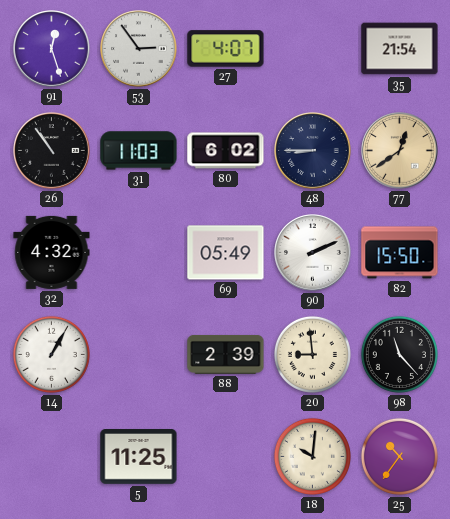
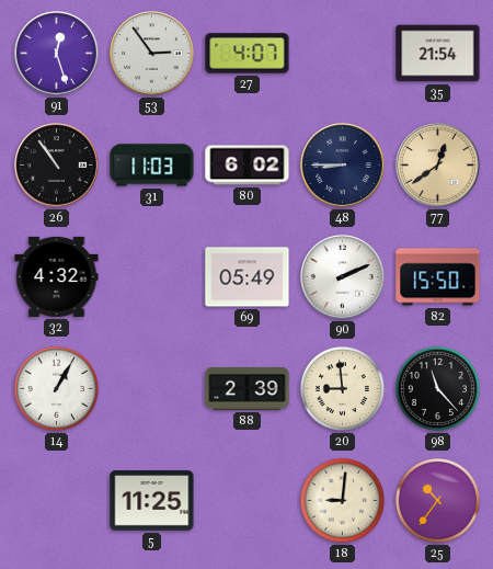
18: 10:01 -> 9:01 (342, 500)
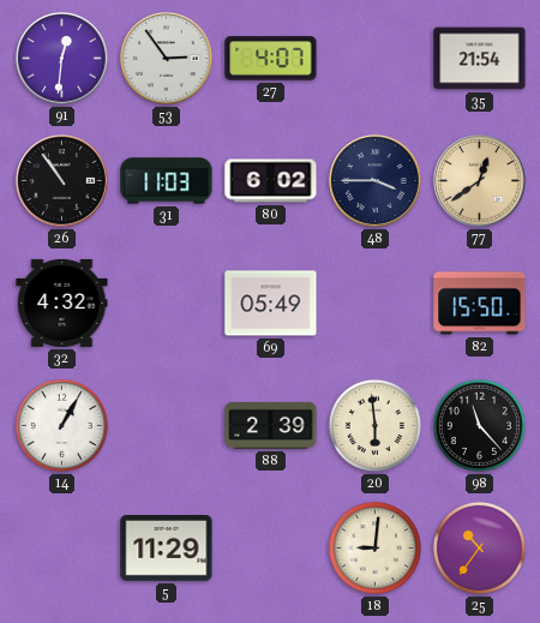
91: 12:27 -> 12:31 (62, 59)
48: 8:45 -> 3:45 (376, 181)
90: 2:11 -> none (343, 277)
20: 8:59 -> 5:59 (374, 425)
5: 11:25 -> 11:29 (167, 549)
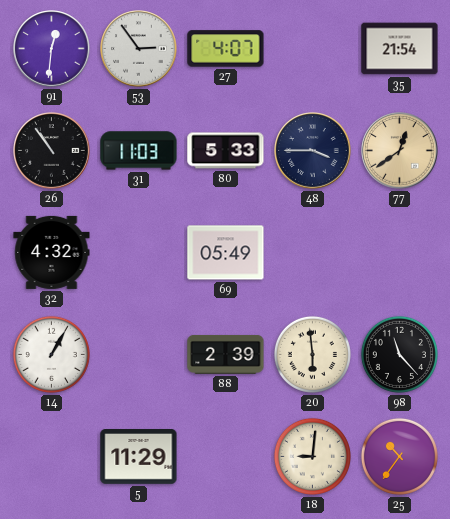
80: 6:02 -> 5:33 (226, 151)
82: 15:50 -> none (480, 304)
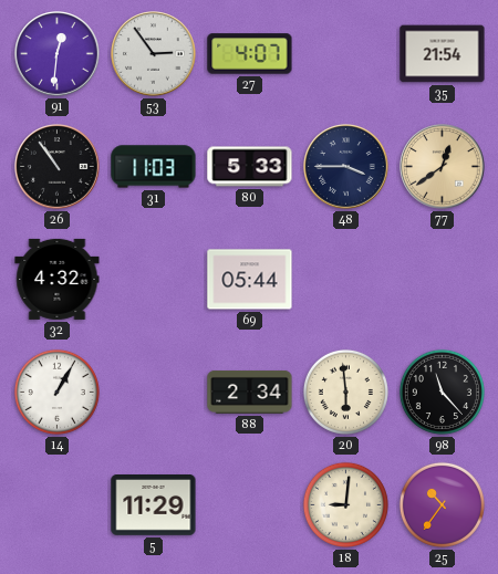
69: 05:49 -> 05:44 (250, 280)
88: 2:39 -> 2:34 (250, 392)
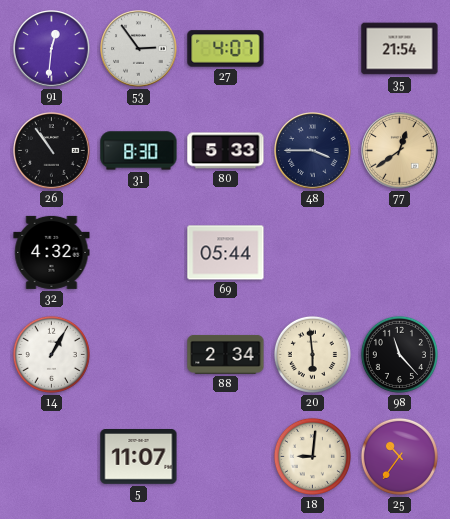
31: 11:03 -> 8:30 (139, 151)
5: 11:29 -> 11:07 (139, 457)
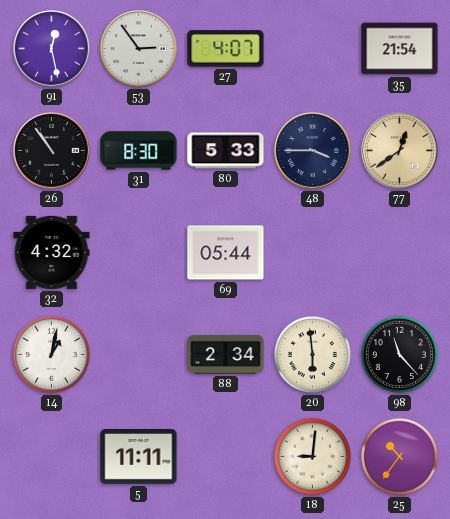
91: 12:31 -> 12:28 (52, 49)
14: 1:05 -> 1:02 (51, 354)
5: 11:07 -> 11:11 (139, 457)
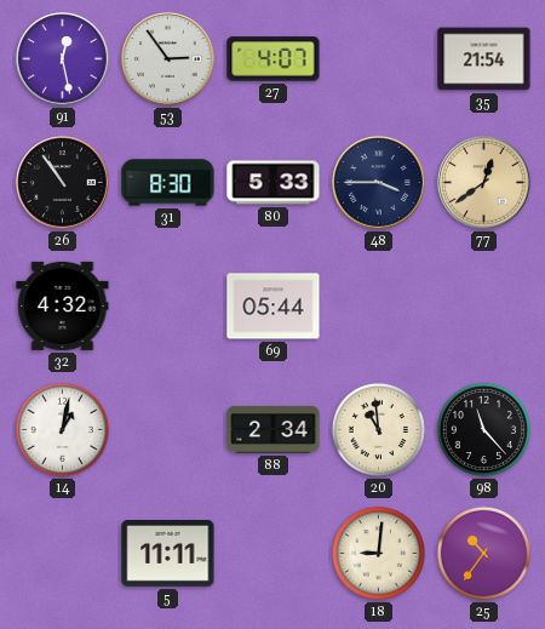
20: 5:59 -> 10:59 (378, 429)
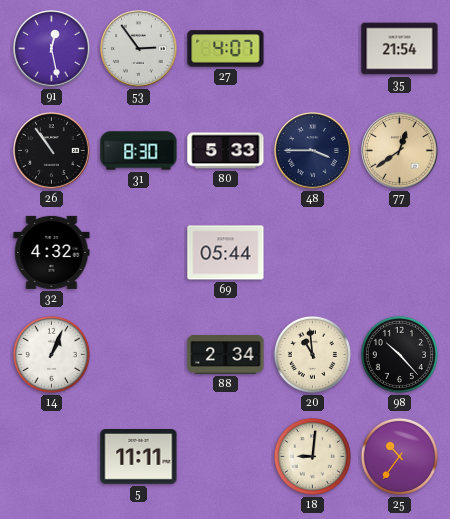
14: 1:02 -> 1:04 (51, 354)
98: 11:23 -> 10:23 (399, 354)
